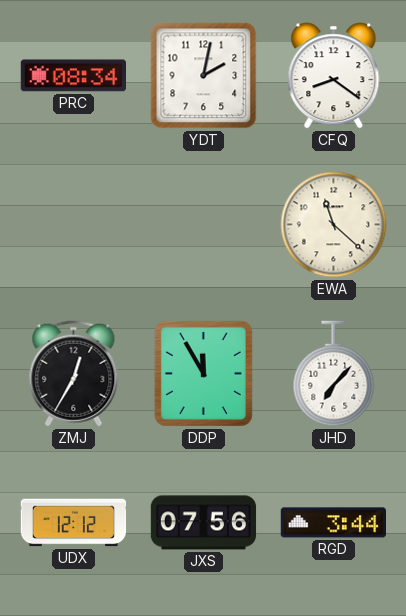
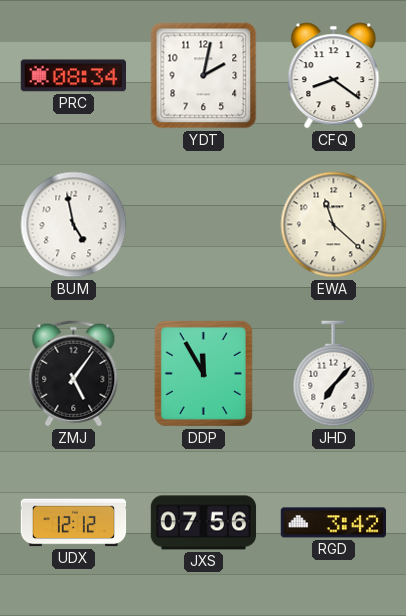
BUM: none -> 4:58 (74, 225)
ZMJ: 12:35 -> 5:06 (74, 374)
RGD: 3:44 -> 3:42 (334, 523)
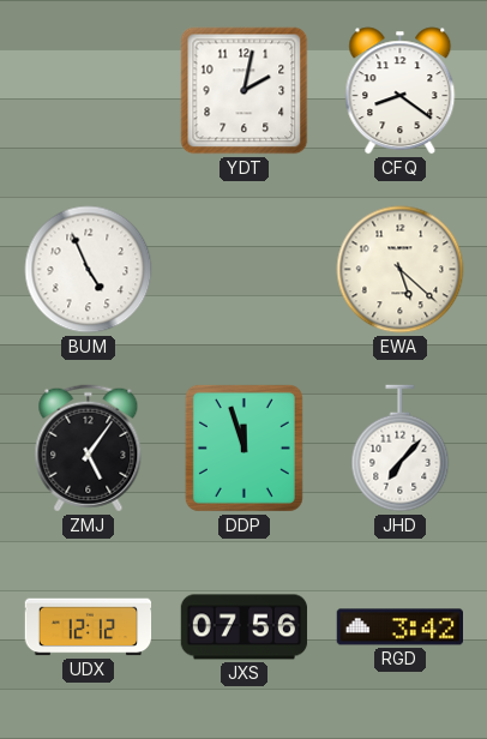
PRC: 08:34 -> none (73, 76)
BUM: 4:58 -> 4:56 (89, 270)
EWA: 11:22 -> 5:22 (401, 270)
DDP: 11:55 -> 11:57 (243, 447)
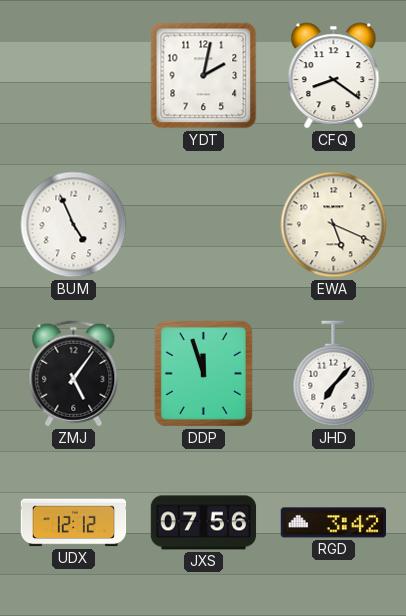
EWA: 5:22 -> 5:19 (334, 225)
